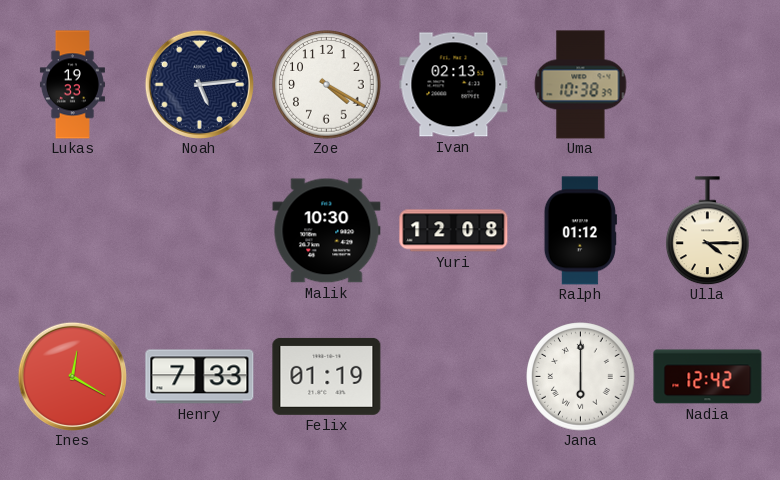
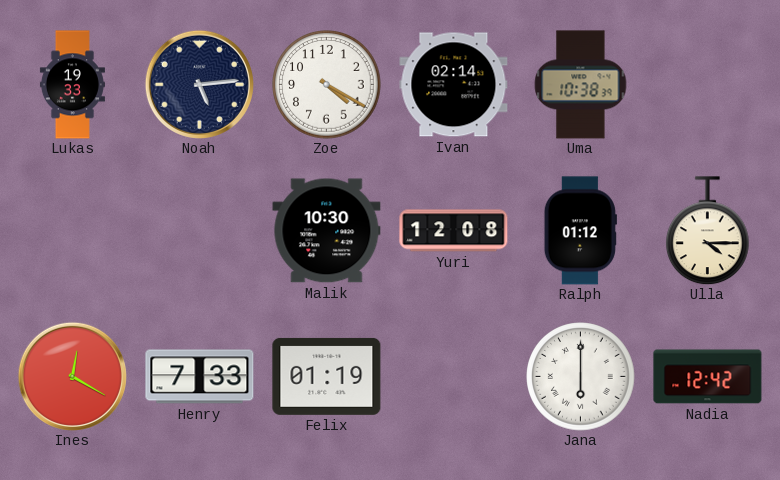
Ivan: 02:13 -> 02:14 (454, 85)
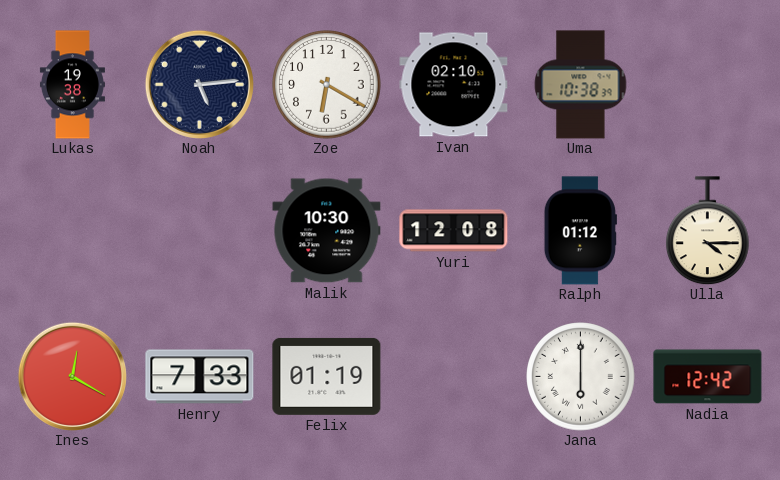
Lukas: 19:33 -> 19:38 (72, 85)
Zoe: 4:20 -> 6:20 (327, 85)
Ivan: 02:14 -> 02:10 (454, 85)
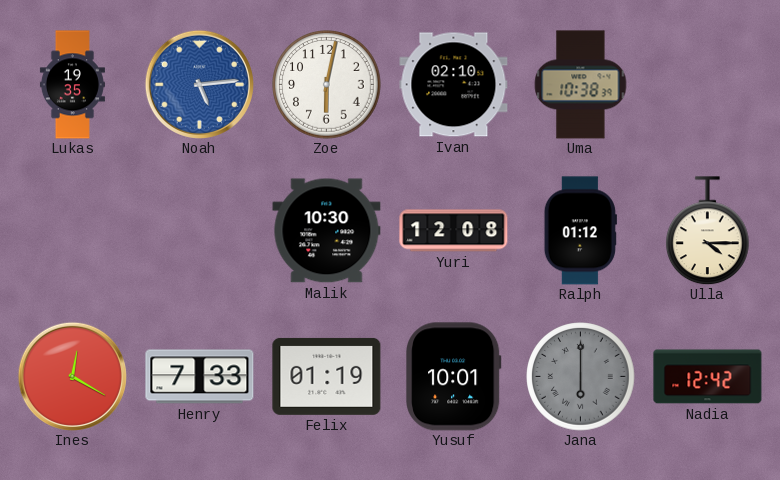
Lukas: 19:38 -> 19:35 (72, 85)
Noah dial: navy -> blue (199, 84)
Zoe: 6:20 -> 6:02 (327, 85)
Yusuf: none -> 10:01 (454, 377)
Jana dial: white -> grey (581, 377)
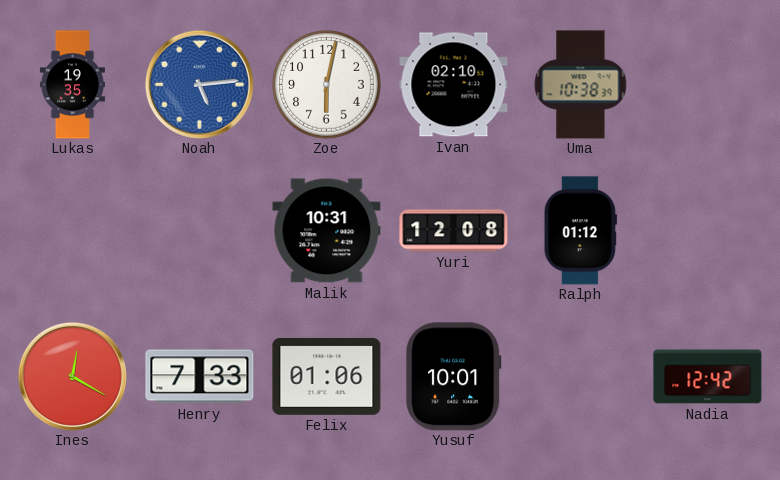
Malik: 10:30 -> 10:31 (327, 231)
Ulla: 4:15 -> none (708, 231)
Felix: 01:19 -> 01:06 (327, 376)
Jana: 6:00 -> none (581, 377)
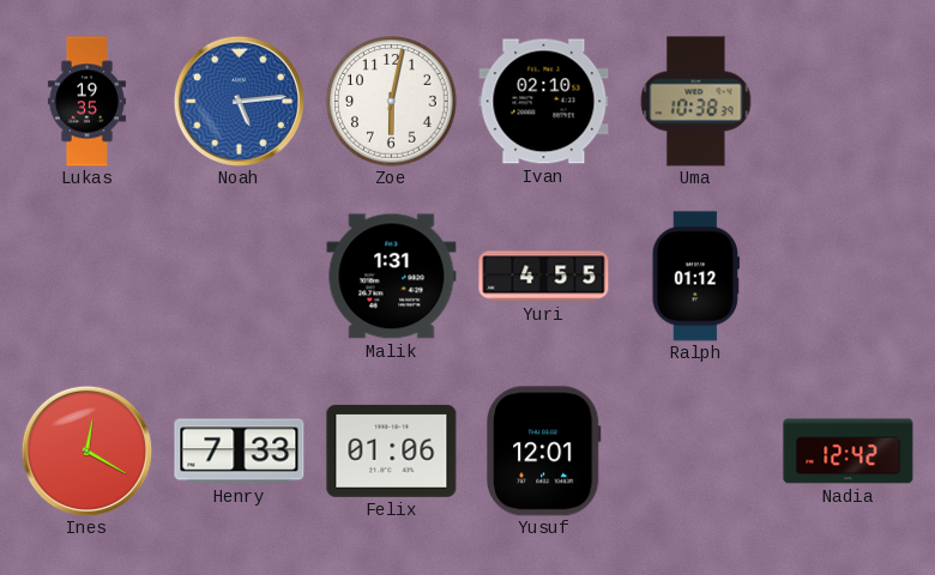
Malik: 10:31 -> 1:31 (392, 277)
Yuri: 12:08 -> 4:55 (544, 277)
Yusuf: 10:01 -> 12:01 (544, 452)
